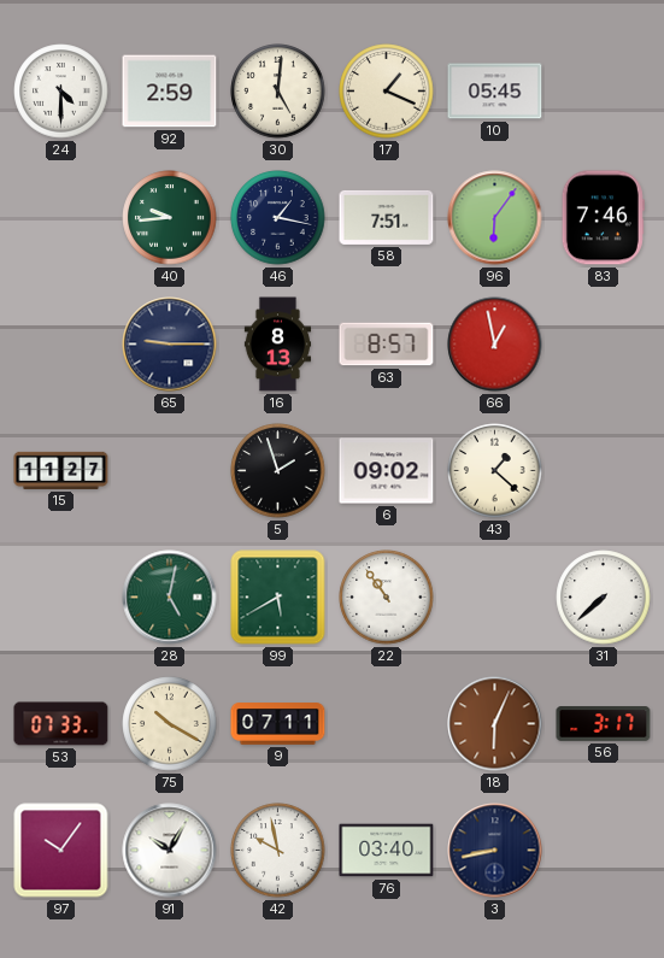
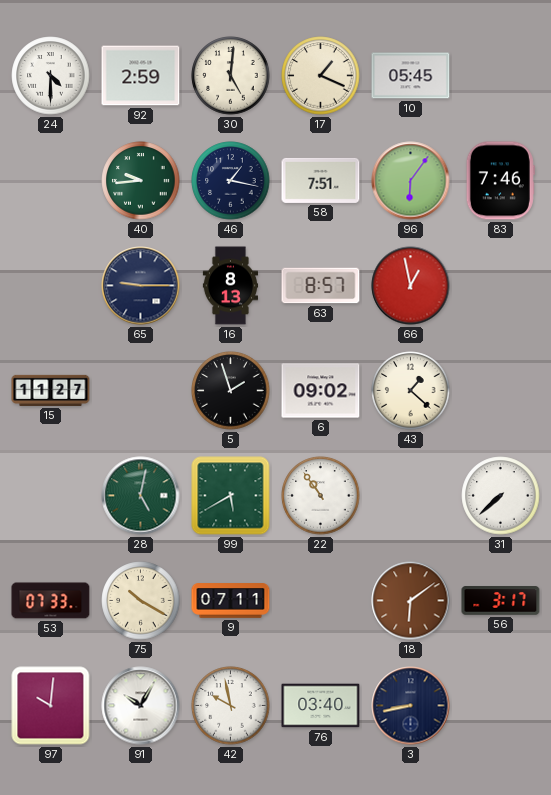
18: 6:04 -> 6:09 (411, 601)
97: 10:06 -> 10:01 (51, 706)
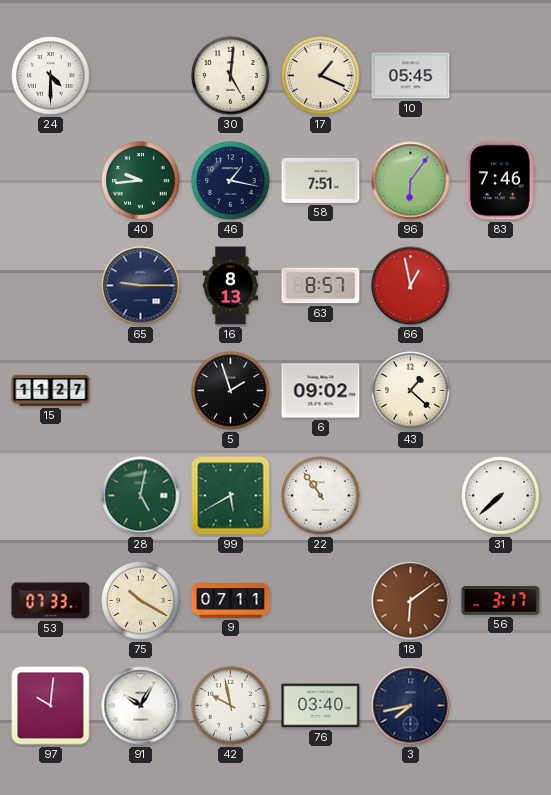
92: 2:59 -> none (141, 76)
3: 8:43 -> 7:43 (411, 706)
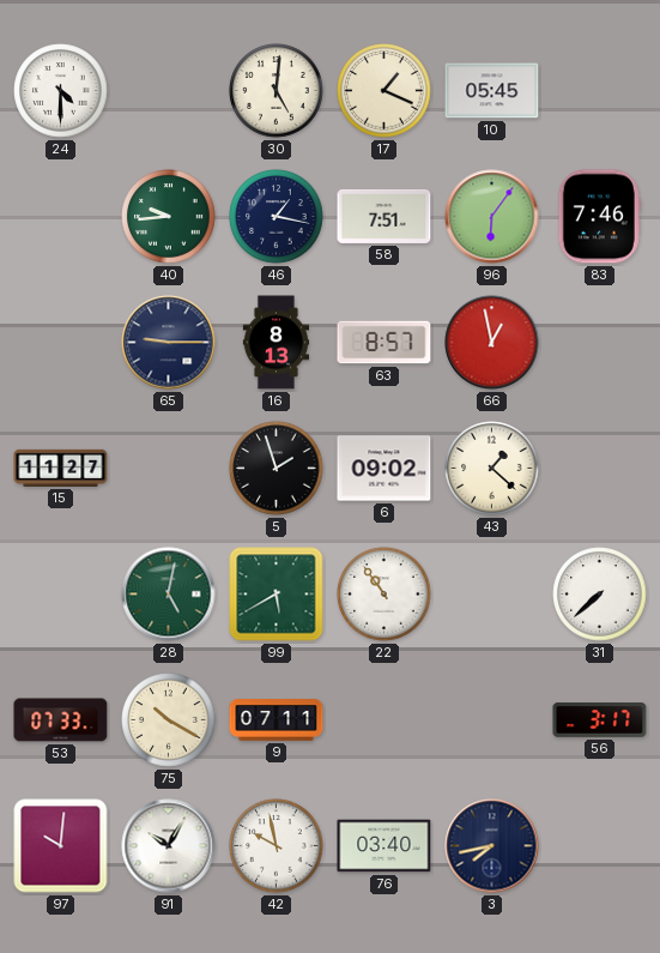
18: 6:09 -> none (411, 601)
